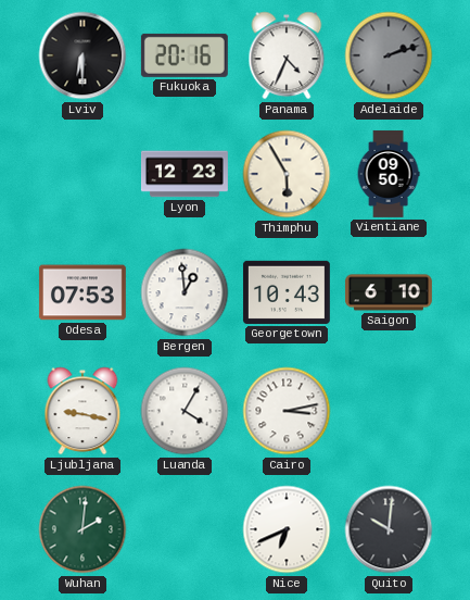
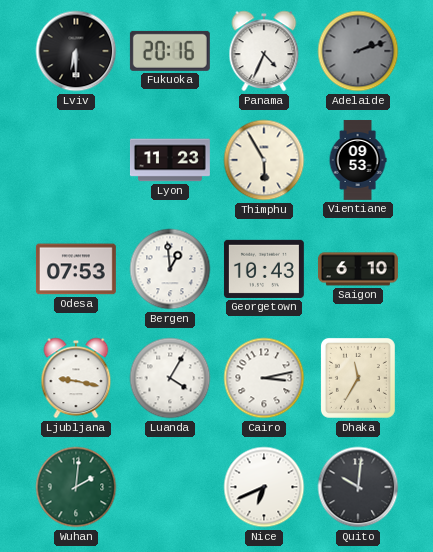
Lyon: 12:23 -> 11:23 (170, 160)
Vientiane: 09:50 -> 09:53 (358, 160)
Dhaka: none -> 11:35 (358, 378)
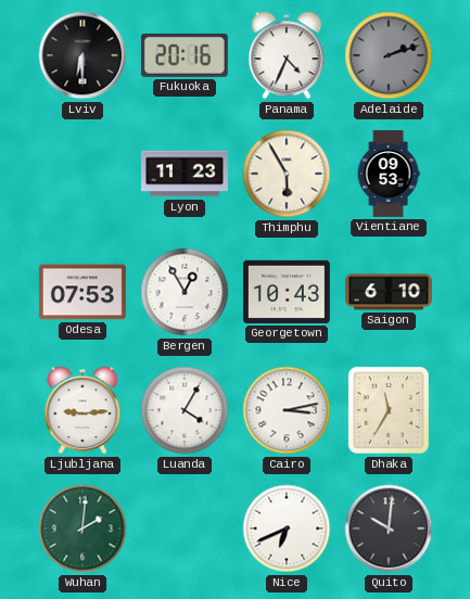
Bergen: 12:59 -> 12:55 (185, 292)
Ljubljana: 9:17 -> 9:14 (82, 410)
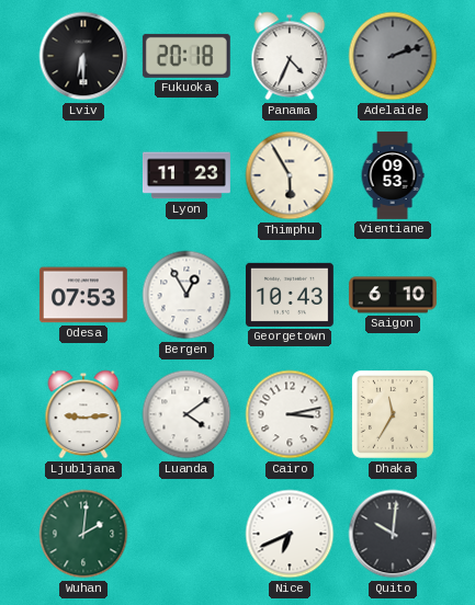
Fukuoka: 20:16 -> 20:18 (186, 56)
Luanda: 4:05 -> 4:09 (186, 414)
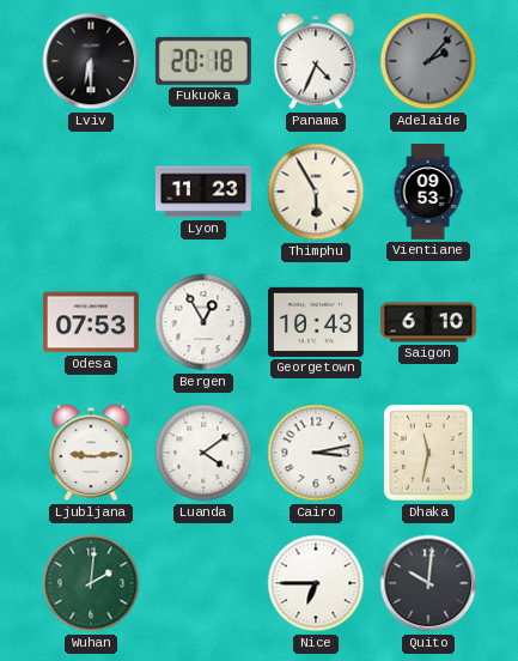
Adelaide: 2:12 -> 2:07 (428, 61)
Dhaka: 11:35 -> 11:32 (428, 453)
Nice: 6:41 -> 6:45 (316, 583)
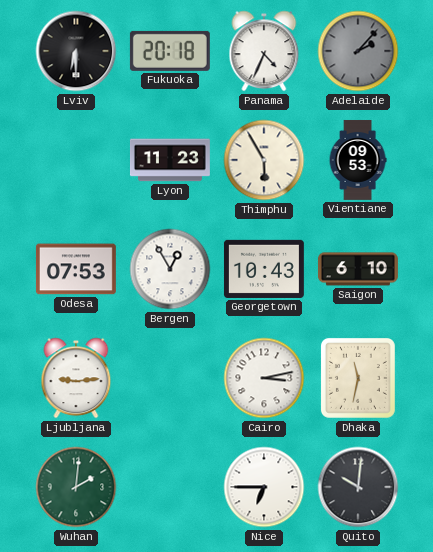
Luanda: 4:09 -> none (203, 453)
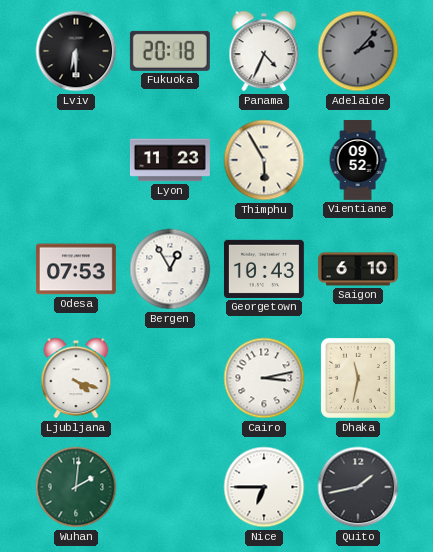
Vientiane: 09:53 -> 09:52 (358, 160)
Ljubljana: 9:14 -> 4:18 (76, 378)
Quito: 10:01 -> 1:43 (358, 487)
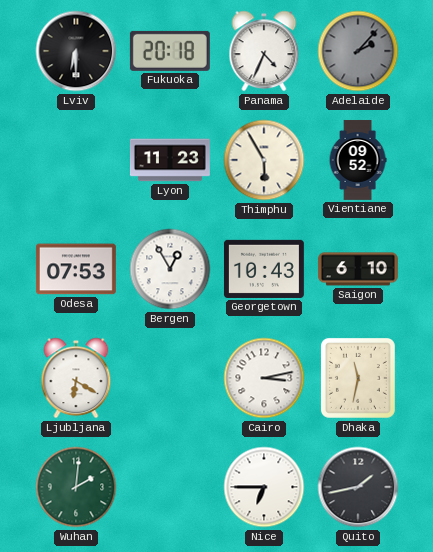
Ljubljana: 4:18 -> 6:20 (76, 378)
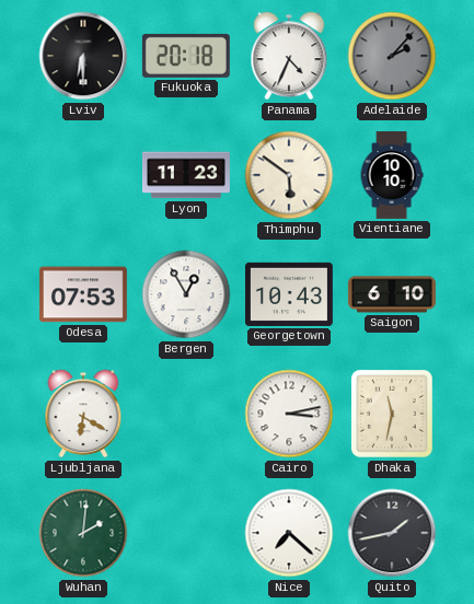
Thimphu: 5:55 -> 5:51 (289, 175)
Vientiane: 09:52 -> 10:10 (392, 175)
Nice: 6:45 -> 7:22 (289, 533)
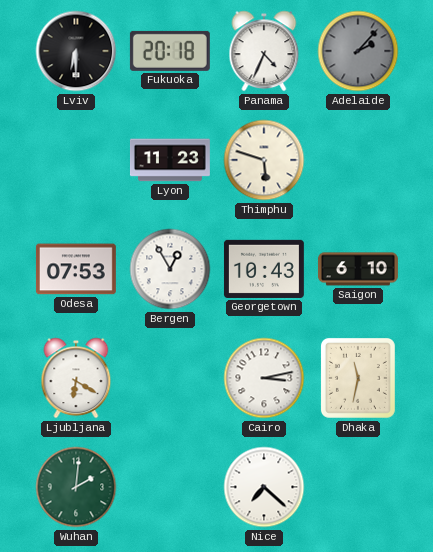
Thimphu: 5:51 -> 5:48 (264, 160)
Vientiane: 10:10 -> none (392, 175)
Quito: 1:43 -> none (392, 533)
